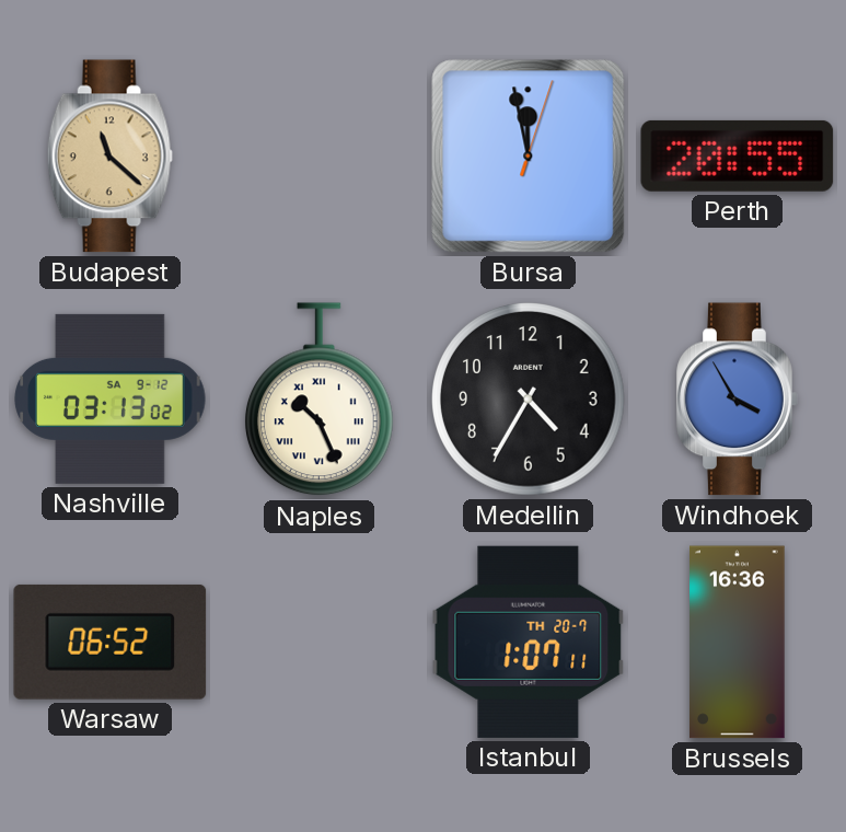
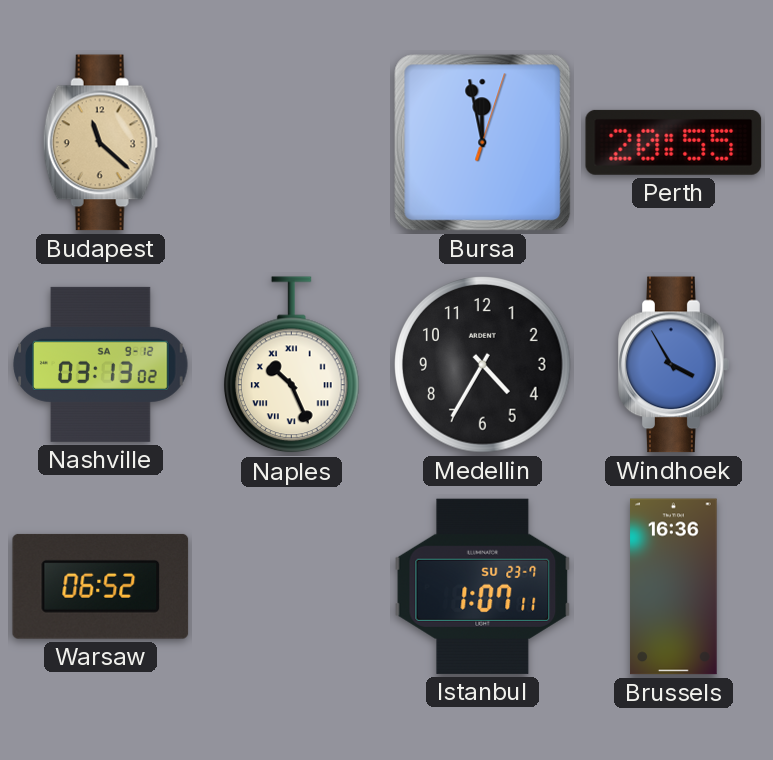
Istanbul date: TH 20-7 -> SU 23-7 (483, 586)
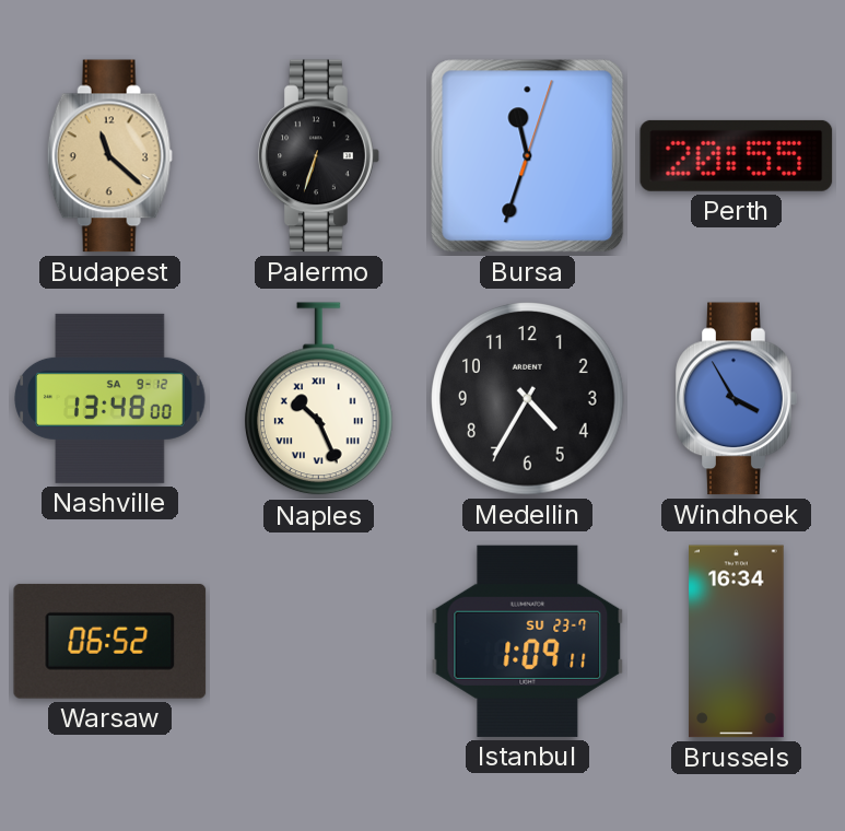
Palermo: none -> 6:33 (319, 156)
Bursa: 11:58 -> 11:33 (528, 156)
Nashville: 03:13 -> 13:48 (110, 398)
Istanbul: 1:07 -> 1:09 (528, 641)
Brussels: 16:36 -> 16:34 (737, 642)
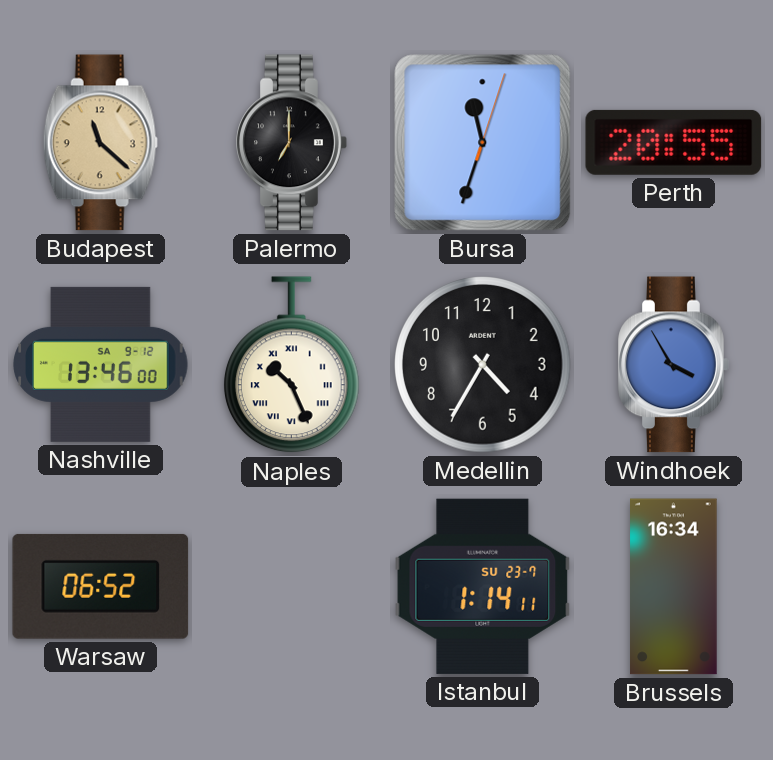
Palermo: 6:33 -> 7:00 (292, 143)
Nashville: 13:48 -> 13:46 (101, 364)
Istanbul: 1:09 -> 1:14 (483, 586)
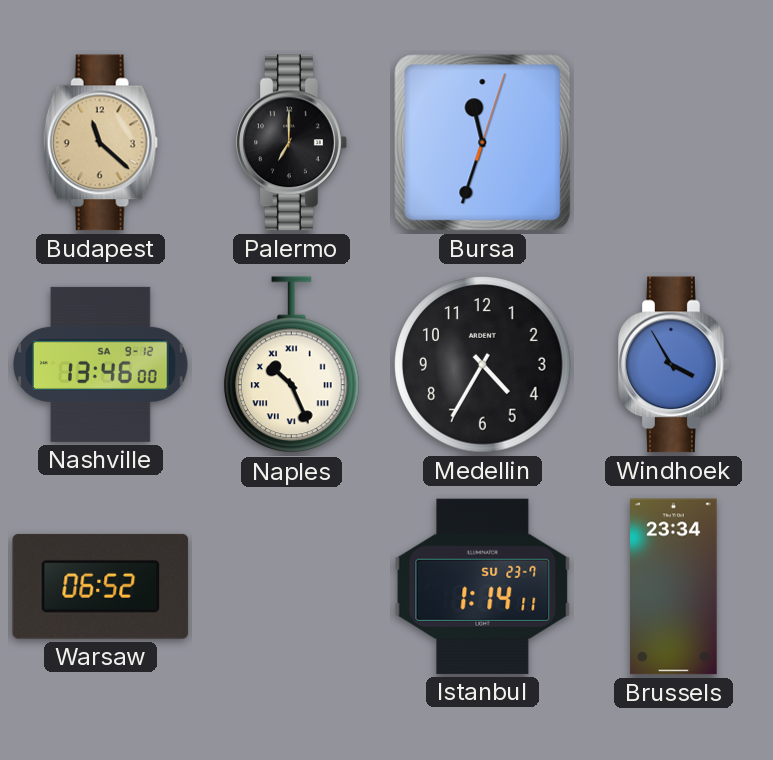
Perth: 20:55 -> none (674, 142)
Brussels: 16:34 -> 23:34 (674, 587)
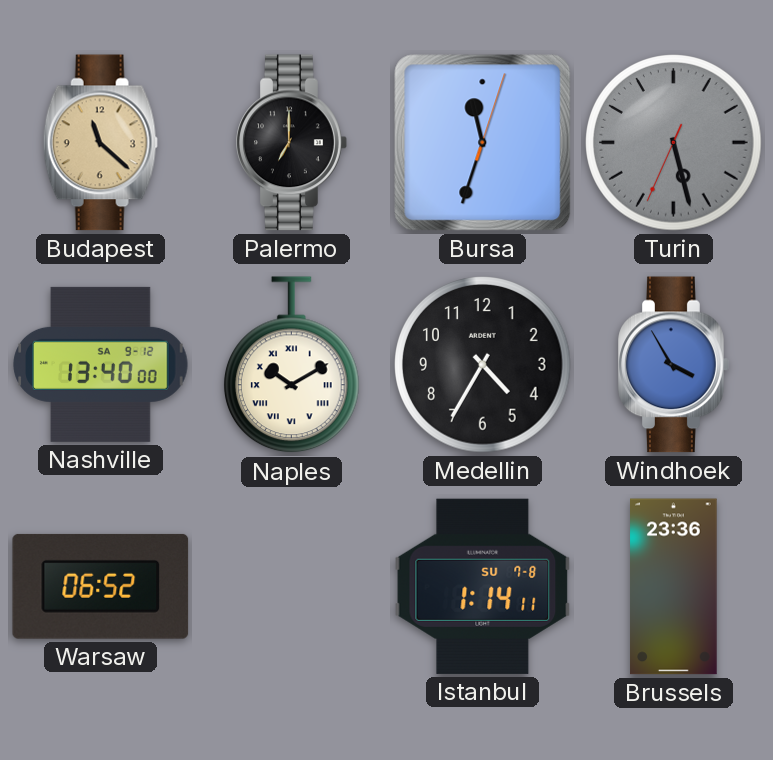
Turin: none -> 5:27 (674, 143)
Nashville: 13:46 -> 13:40 (101, 364)
Naples: 10:26 -> 10:10 (291, 365)
Istanbul date: SU 23-7 -> SU 7-8 (483, 586)
Brussels: 23:34 -> 23:36 (674, 587)
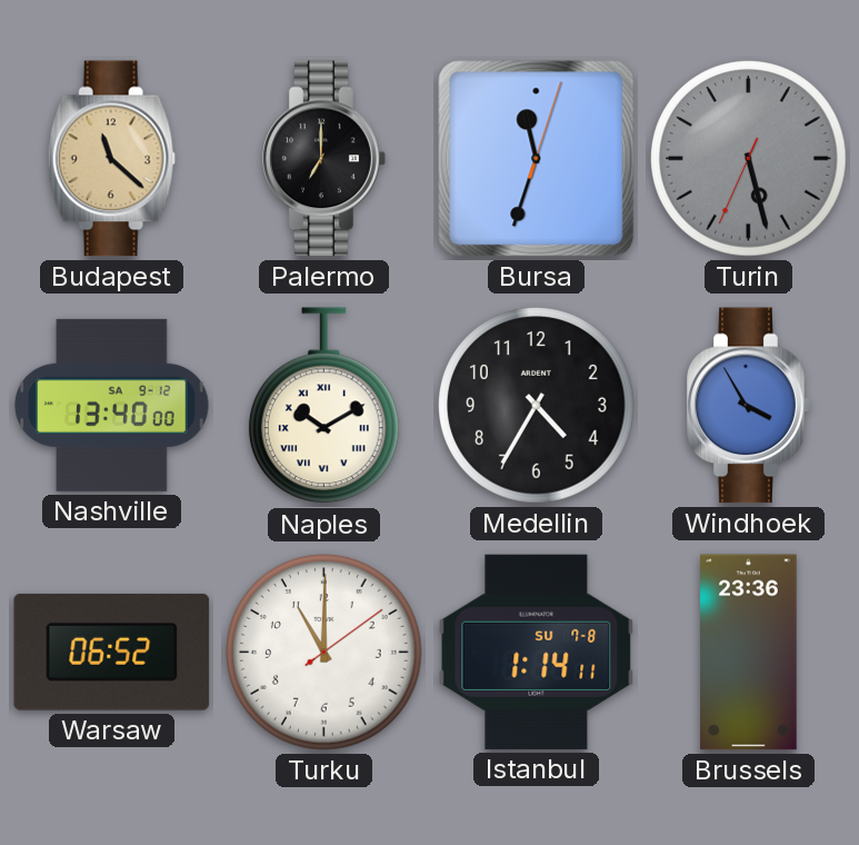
Turku: none -> 11:00 (324, 653)
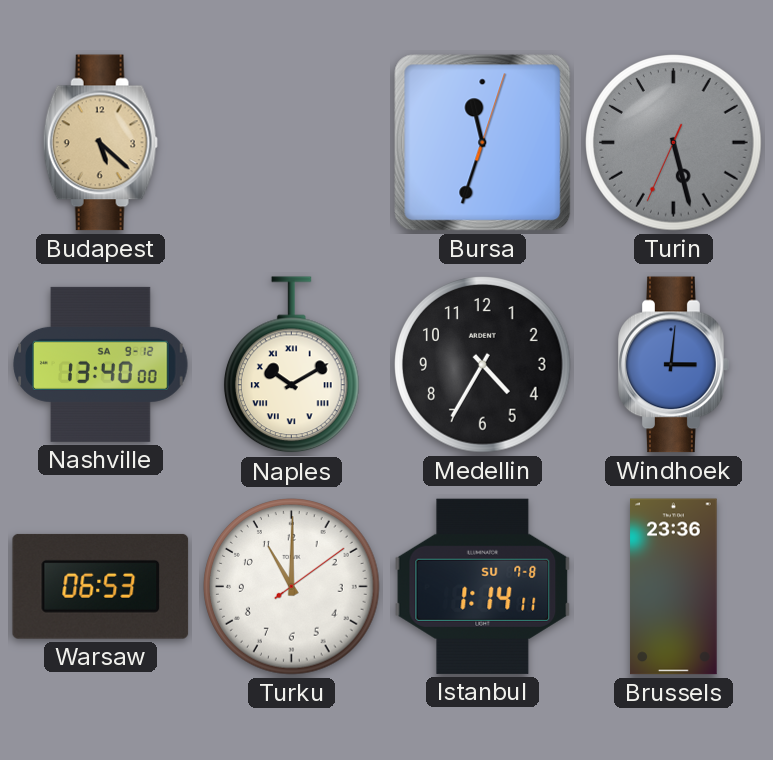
Budapest: 11:22 -> 5:22 (100, 143)
Palermo: 7:00 -> none (324, 159)
Windhoek: 3:55 -> 3:01 (674, 365)
Warsaw: 06:52 -> 06:53 (101, 586)
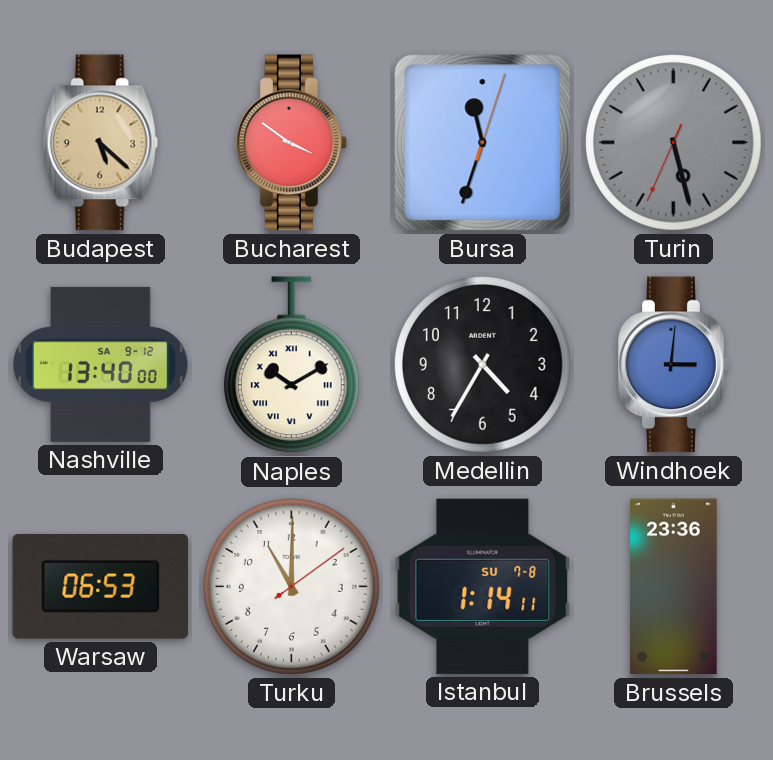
Bucharest: none -> 3:51 (292, 143)
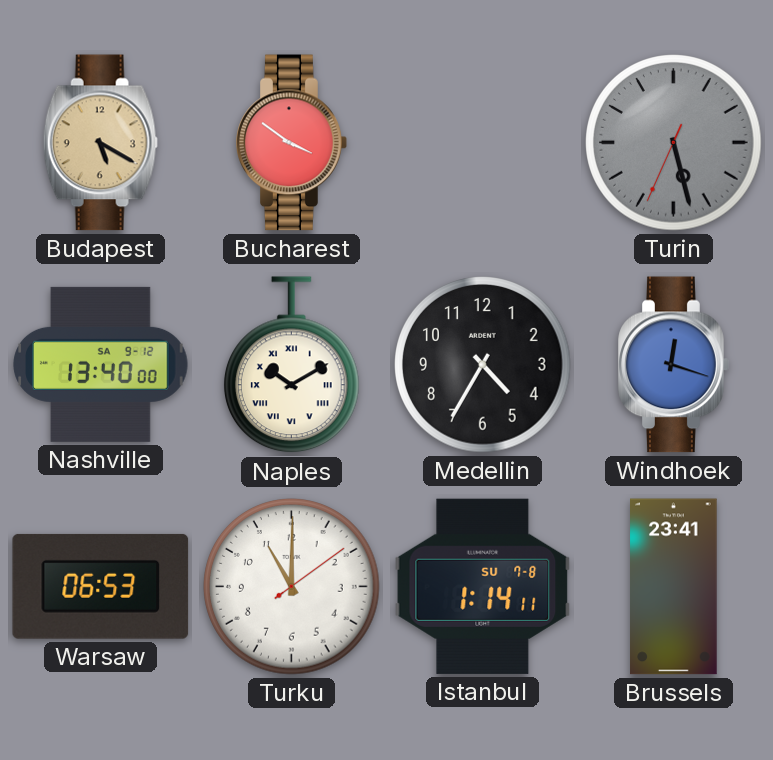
Budapest: 5:22 -> 5:20 (100, 143)
Bursa: 11:33 -> none (483, 143)
Windhoek: 3:01 -> 12:18 (674, 365)
Brussels: 23:36 -> 23:41 (674, 587)
